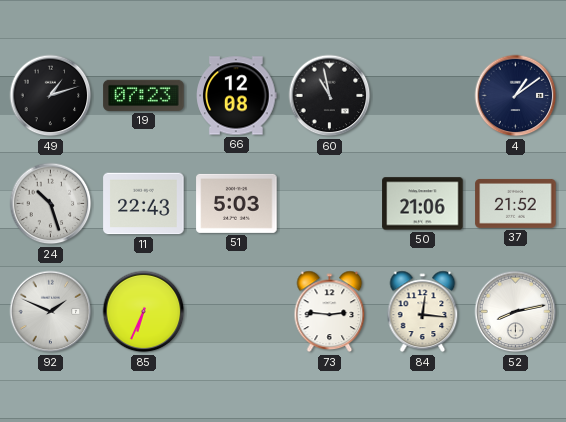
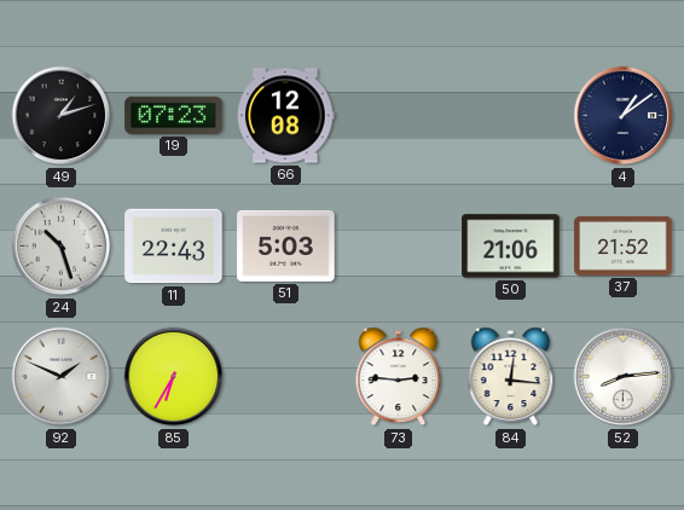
60: 10:58 -> none (330, 96)
85: 6:34 -> 6:35 (174, 377)
52: 8:13 -> 8:14 (624, 377)
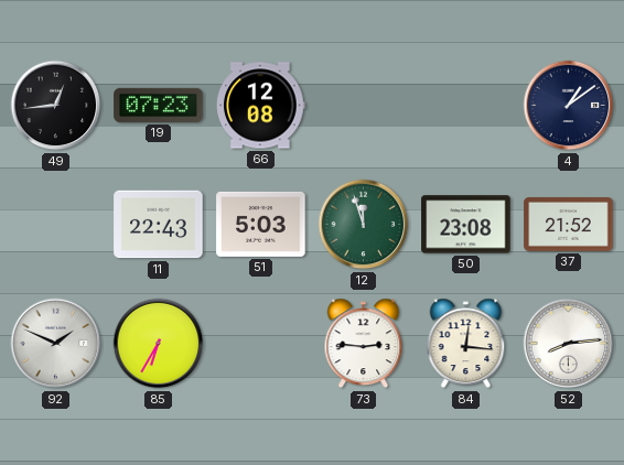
49: 1:12 -> 12:44 (56, 106)
24: 10:27 -> none (62, 247)
12: none -> 11:57 (364, 225)
50: 21:06 -> 23:08 (466, 225)
